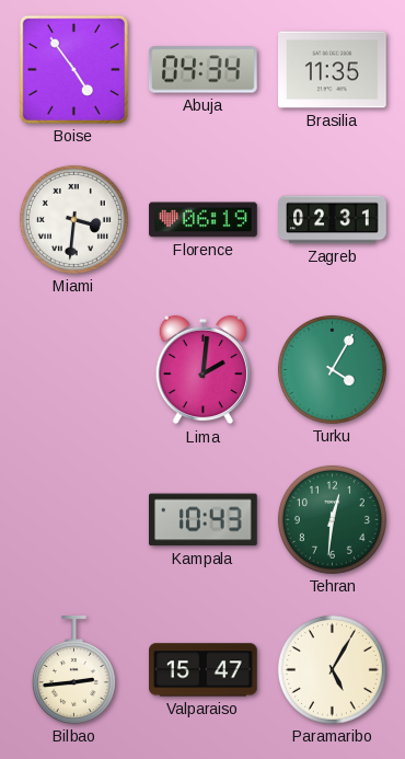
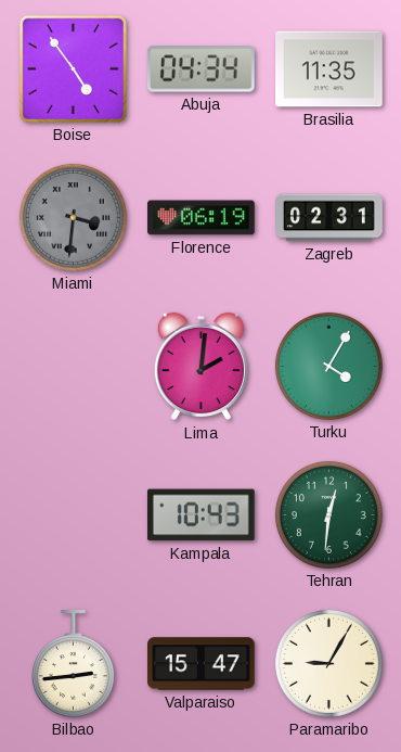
Miami dial: white -> grey (73, 217)
Paramaribo: 5:05 -> 9:05 (328, 663)
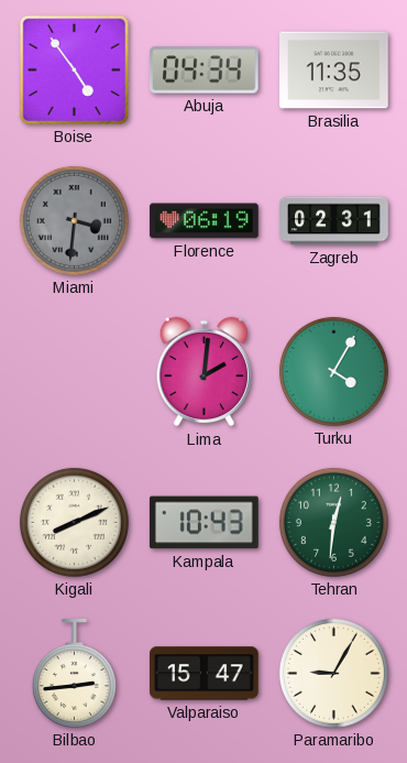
Kigali: none -> 8:11 (74, 522)
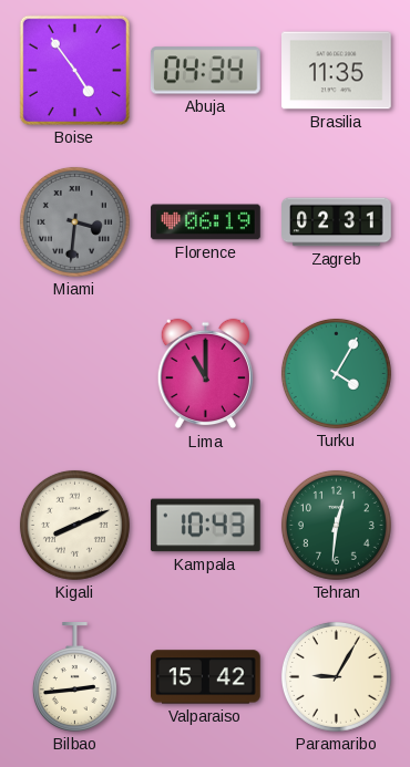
Lima: 2:01 -> 11:00 (205, 374)
Valparaiso: 15:47 -> 15:42 (206, 677)
